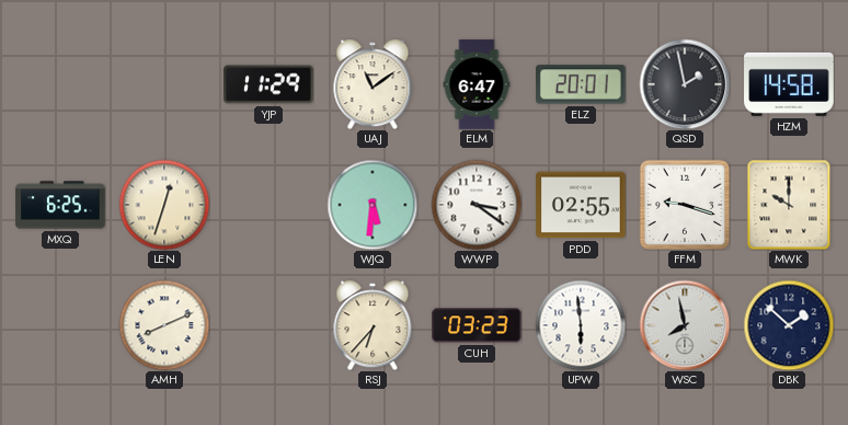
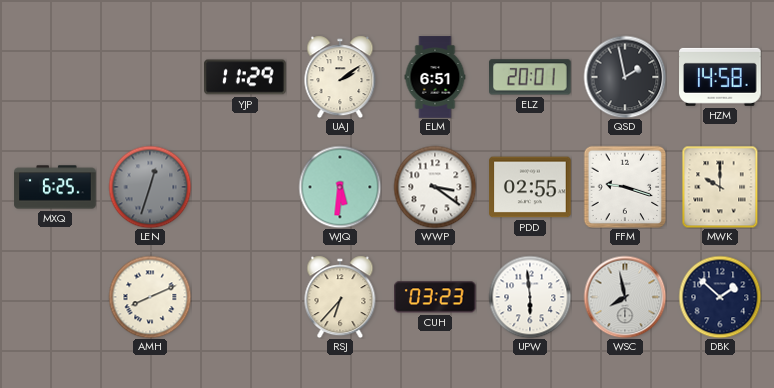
UAJ: 11:09 -> 2:09 (340, 77)
ELM: 6:47 -> 6:51 (435, 77)
LEN dial: cream -> grey (150, 187)
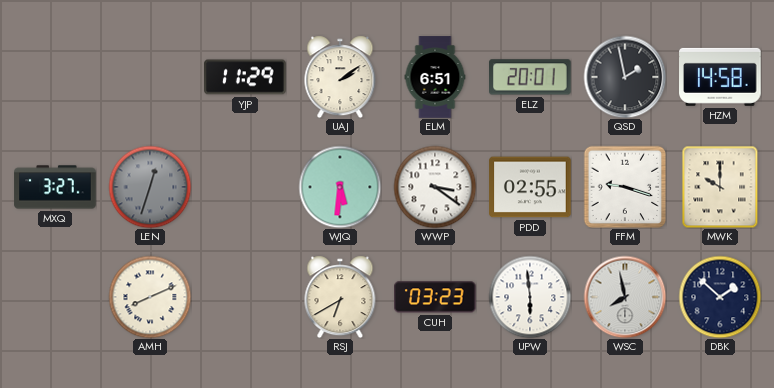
MXQ: 6:25 -> 3:27 (55, 187)
RSJ: 6:37 -> 6:40 (340, 297)
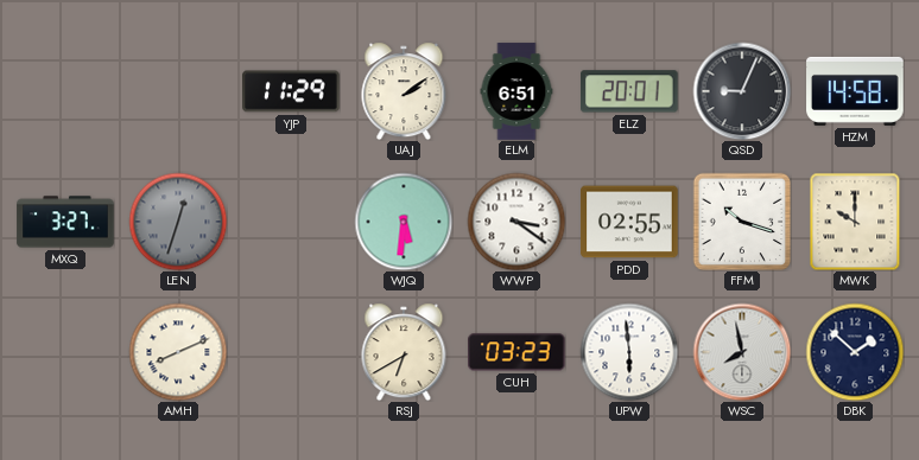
QSD: 1:58 -> 9:04 (742, 91)
FFM: 9:18 -> 10:18 (742, 222)
